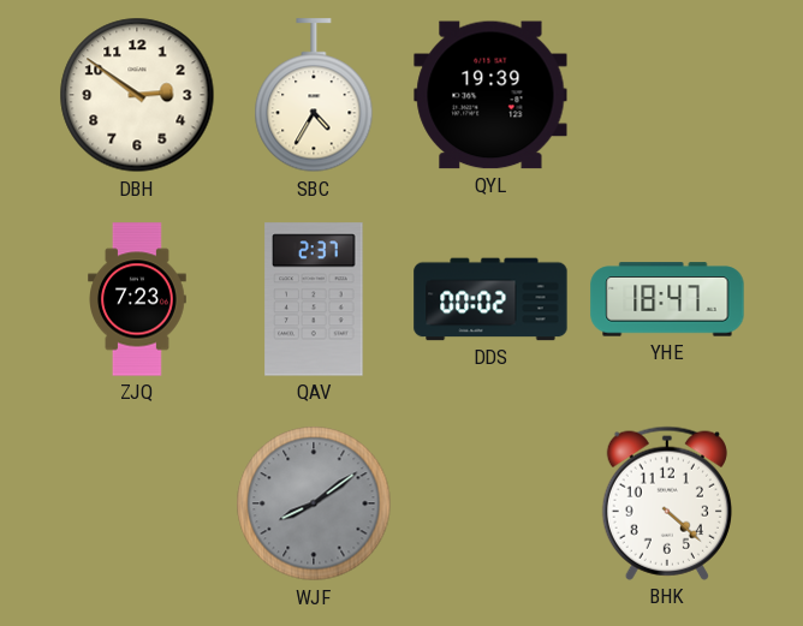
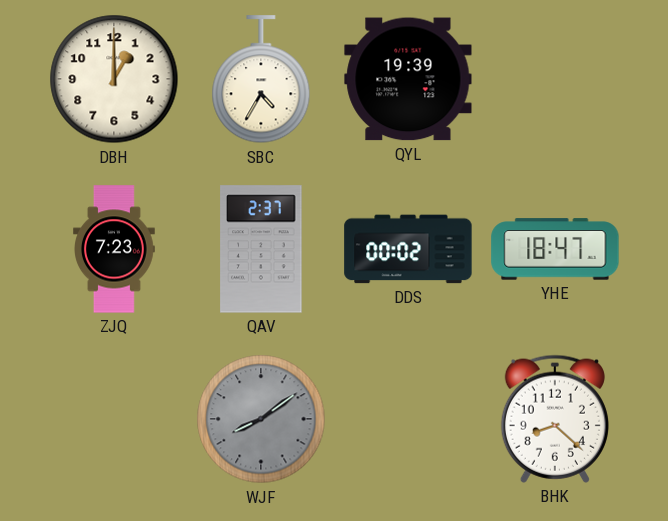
DBH: 2:51 -> 1:00 (114, 79)
BHK: 4:22 -> 8:22 (555, 419)
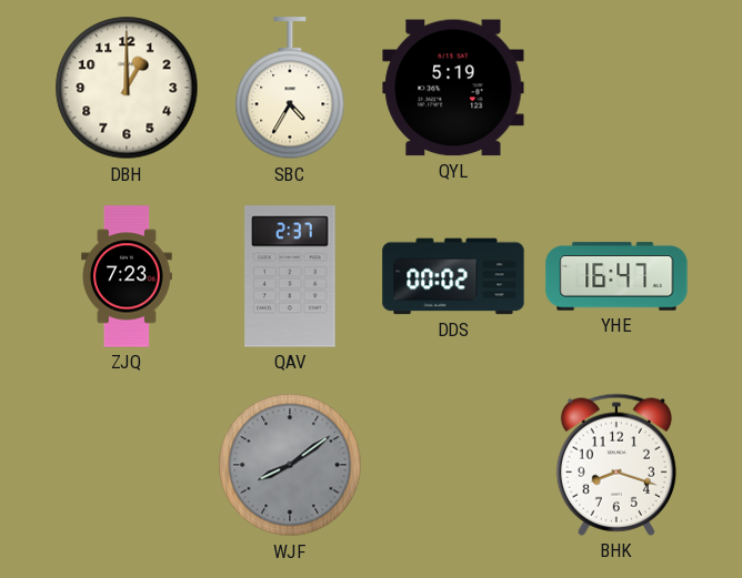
QYL: 19:39 -> 5:19 (453, 88)
YHE: 18:47 -> 16:47 (616, 276)
BHK: 8:22 -> 8:18 (616, 465)
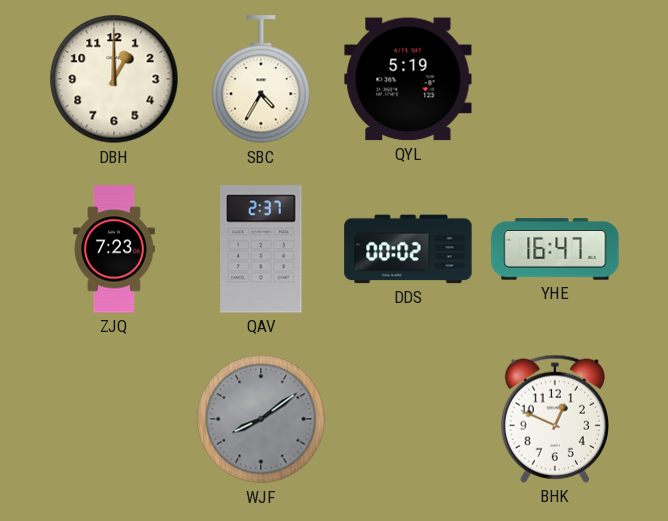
BHK: 8:18 -> 12:49 (555, 419)
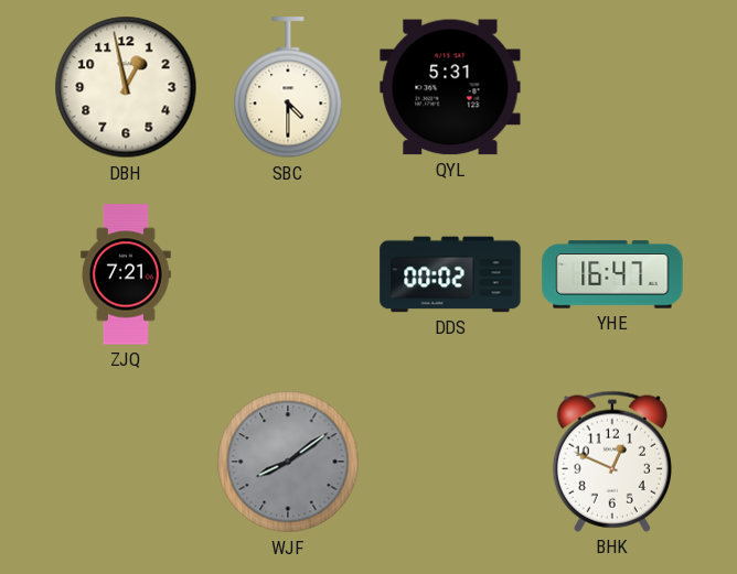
DBH: 1:00 -> 12:58 (126, 87)
SBC: 4:35 -> 4:30 (288, 88)
QYL: 5:19 -> 5:31 (450, 87)
ZJQ: 7:23 -> 7:21 (127, 274)
QAV: 2:37 -> none (261, 249)
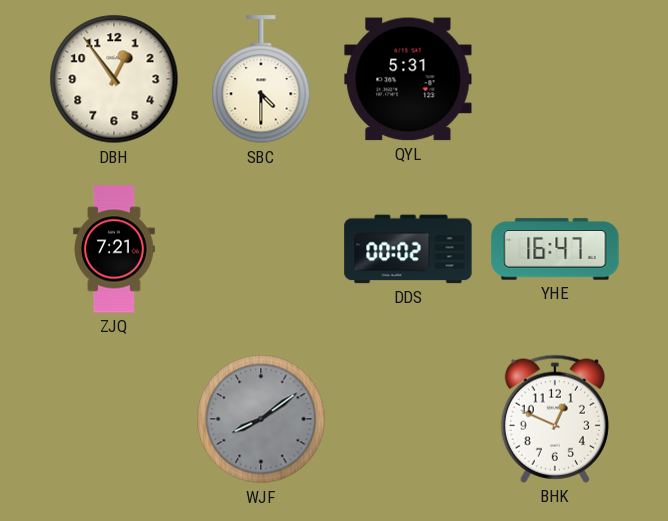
DBH: 12:58 -> 12:54 (114, 79)
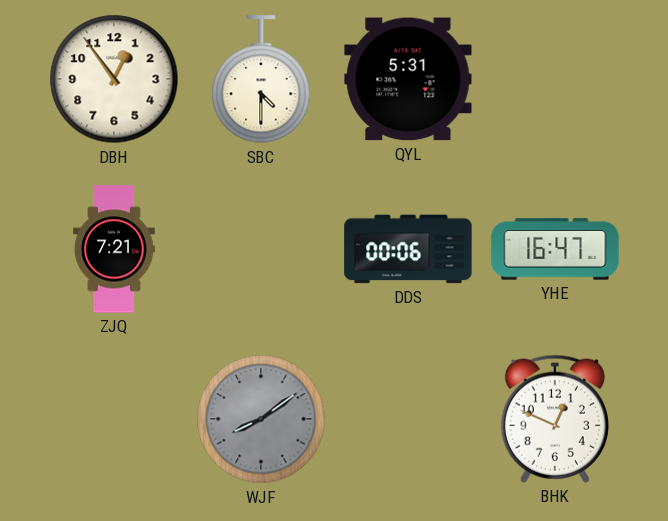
DDS: 00:02 -> 00:06 (408, 249)
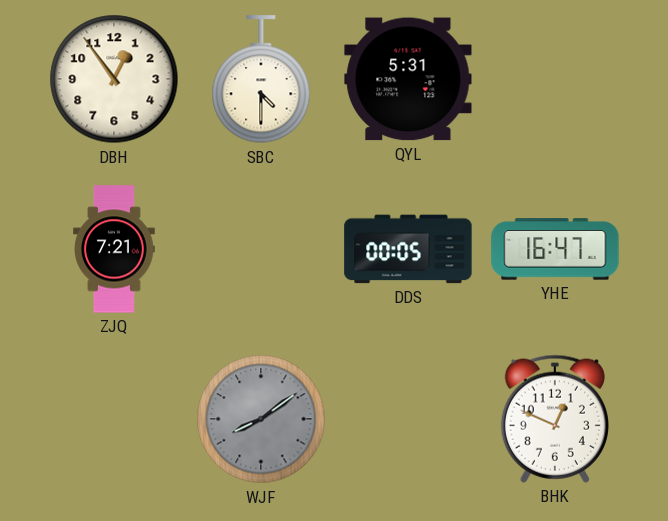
DDS: 00:06 -> 00:05 (408, 249)
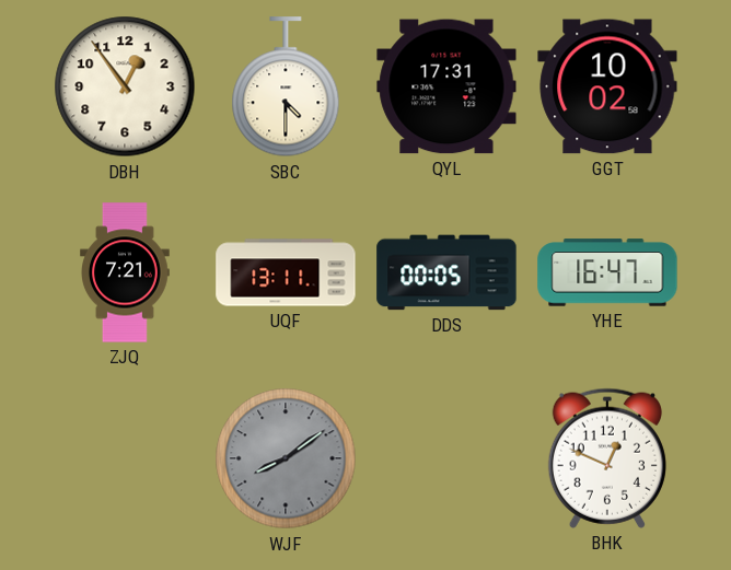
QYL: 5:31 -> 17:31 (446, 86)
GGT: none -> 10:02 (607, 86)
UQF: none -> 13:11 (286, 272)
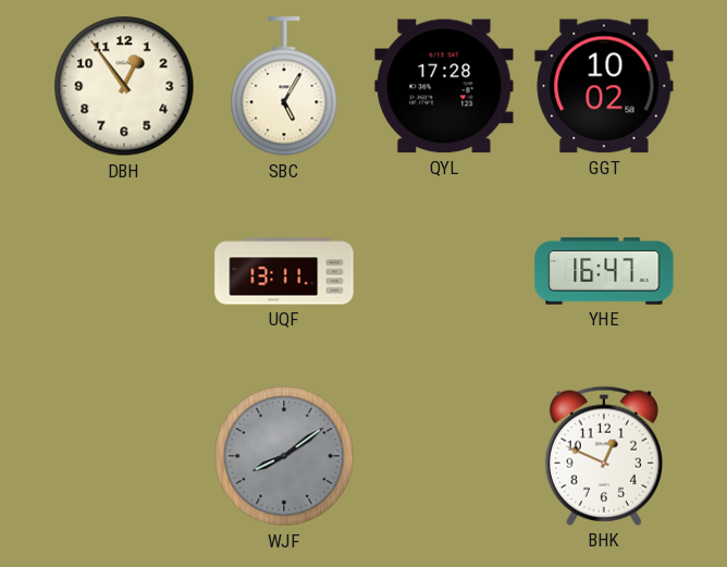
SBC: 4:30 -> 5:05 (284, 87)
QYL: 17:31 -> 17:28 (444, 86)
ZJQ: 7:21 -> none (126, 272)
DDS: 00:05 -> none (446, 272)
